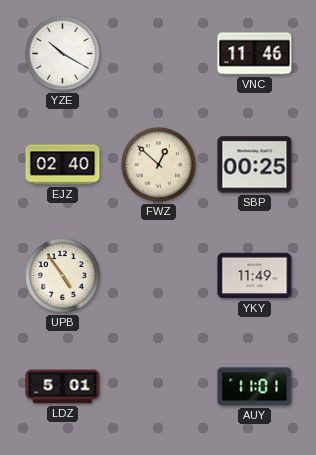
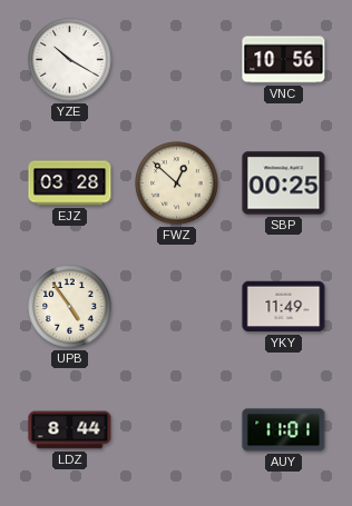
VNC: 11:46 -> 10:56 (284, 60)
EJZ: 02:40 -> 03:28 (70, 183)
LDZ: 5:01 -> 8:44 (70, 430)
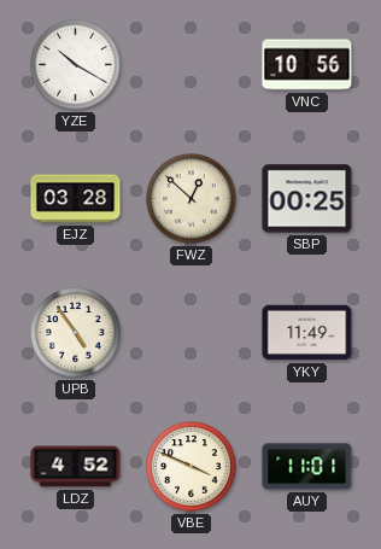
LDZ: 8:44 -> 4:52 (76, 467)
VBE: none -> 3:49 (192, 467)
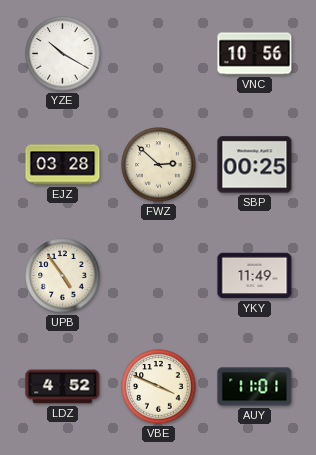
FWZ: 12:52 -> 2:52 (159, 165)
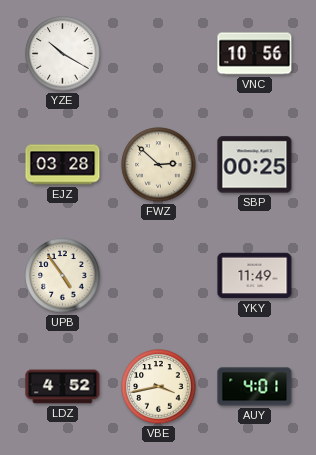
VBE: 3:49 -> 3:43 (159, 387)
AUY: 11:01 -> 4:01 (255, 387)
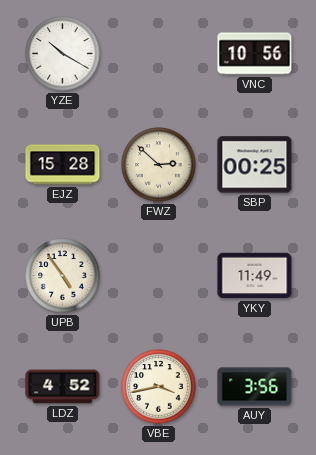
EJZ: 03:28 -> 15:28 (63, 165)
AUY: 4:01 -> 3:56 (255, 387)
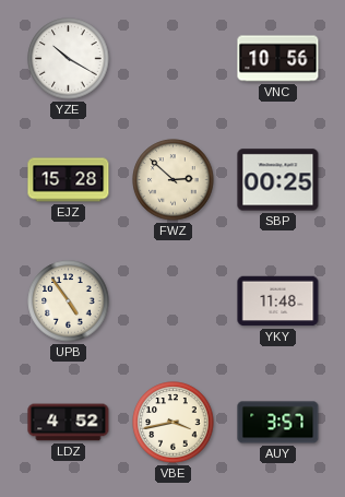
YKY: 11:49 -> 11:48 (278, 301)
AUY: 3:56 -> 3:57 (278, 423)
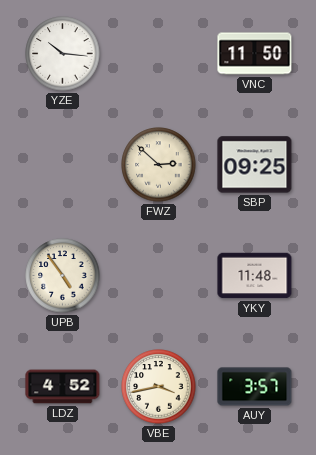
YZE: 10:20 -> 10:16 (63, 54)
VNC: 10:56 -> 11:50 (255, 54)
EJZ: 15:28 -> none (69, 180)
SBP: 00:25 -> 09:25 (255, 165)
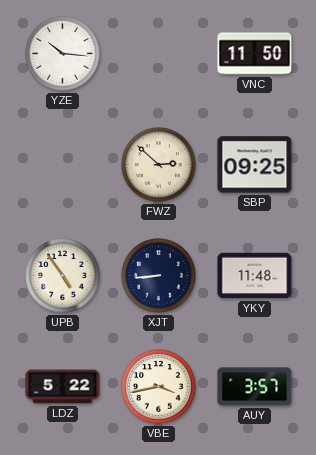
XJT: none -> 8:44 (159, 276)
LDZ: 4:52 -> 5:22 (63, 387)
